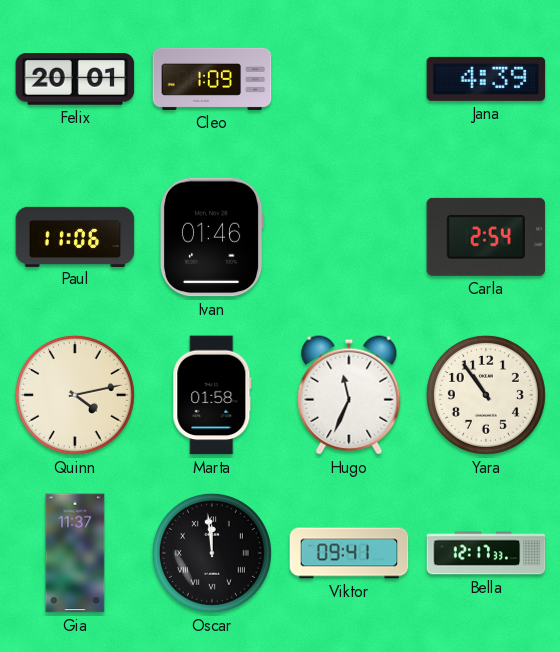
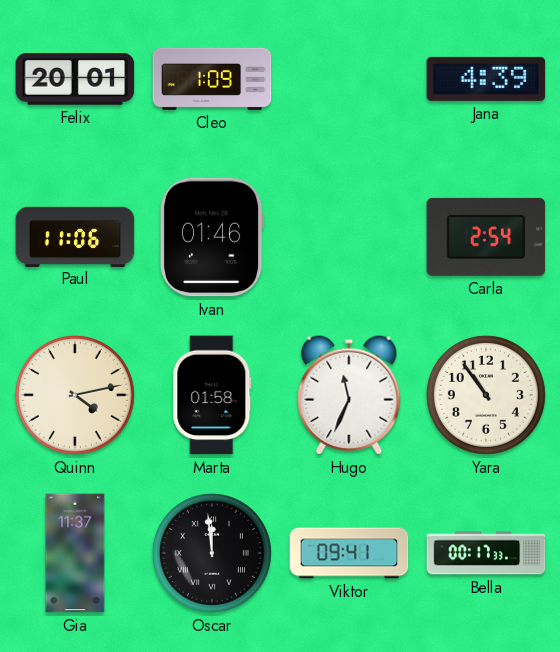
Bella: 12:17 -> 00:17 (486, 553)
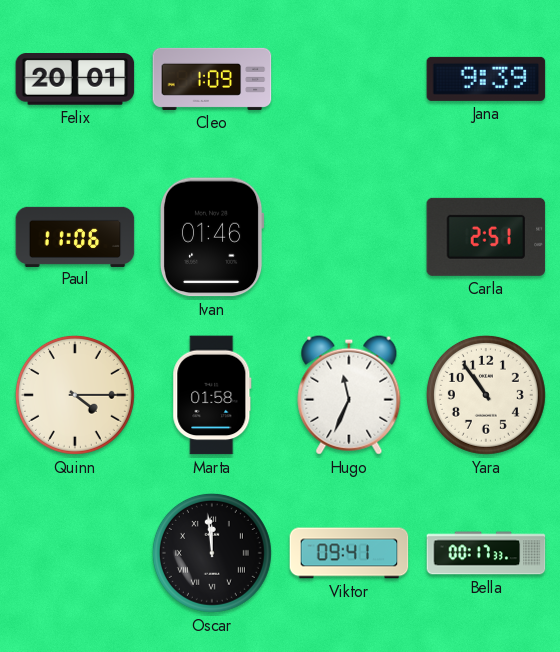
Jana: 4:39 -> 9:39 (486, 79)
Carla: 2:54 -> 2:51 (486, 237)
Quinn: 4:13 -> 4:15 (75, 395)
Gia: 11:37 -> none (75, 553)
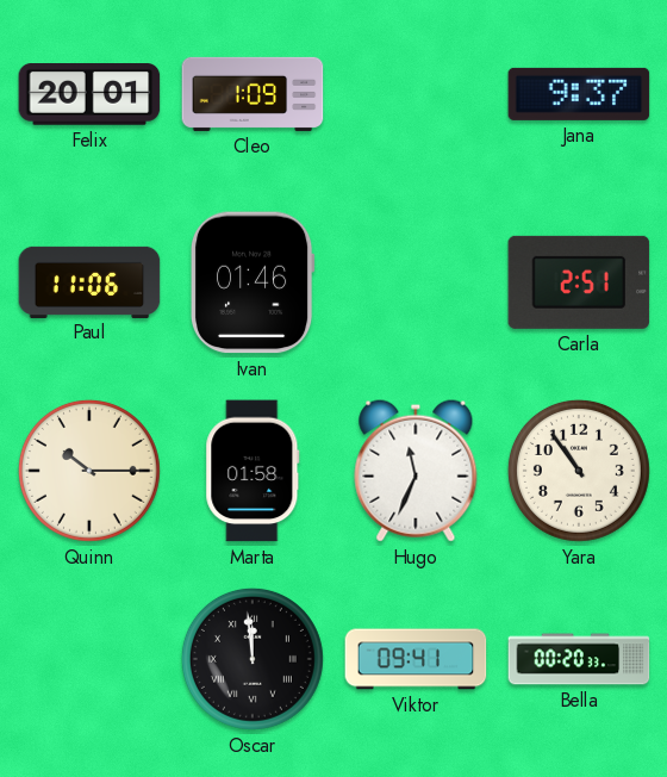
Jana: 9:39 -> 9:37 (579, 94)
Quinn: 4:15 -> 10:15 (89, 471)
Bella: 00:17 -> 00:20 (579, 659)
